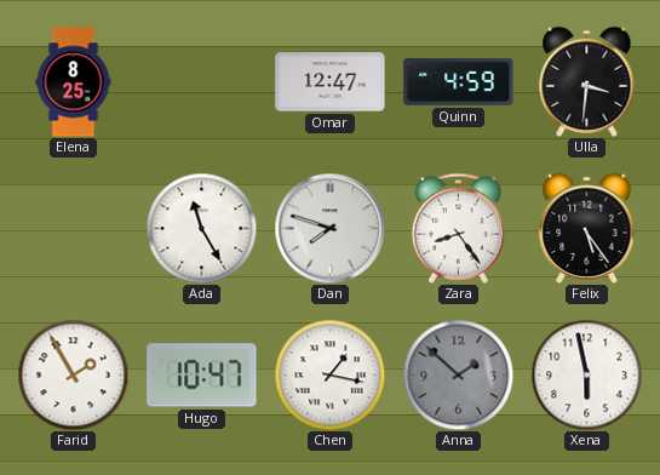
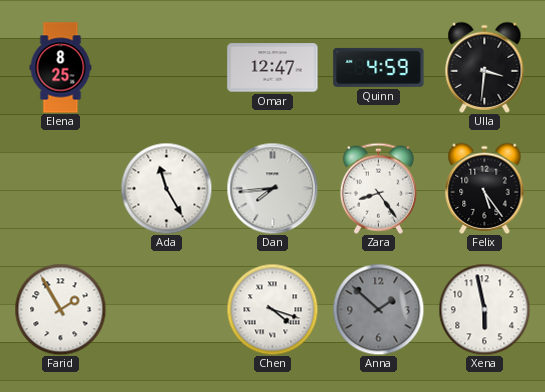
Dan: 7:48 -> 7:44 (272, 188)
Hugo: 10:47 -> none (202, 376)
Chen: 1:17 -> 4:18 (272, 309)
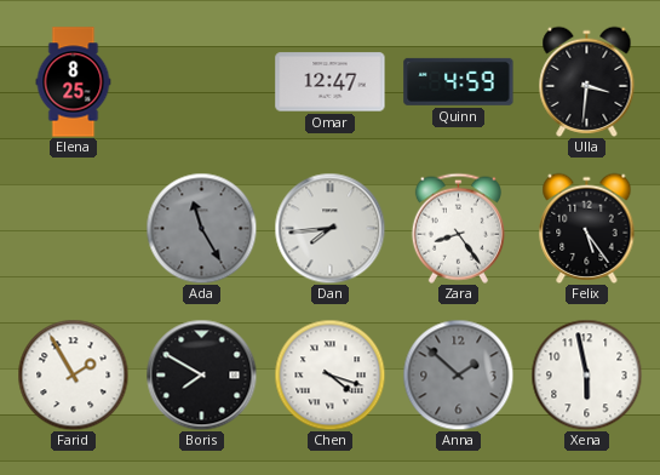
Ada dial: white -> grey (201, 228)
Boris: none -> 7:50 (201, 374)
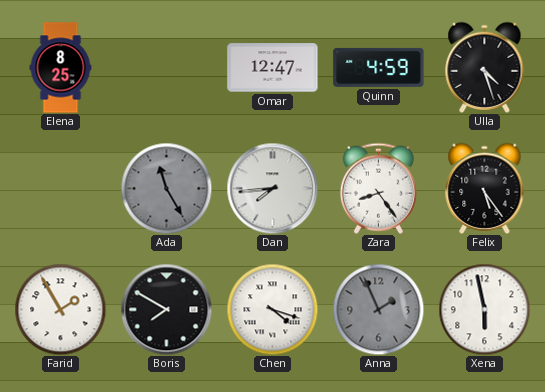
Ulla: 3:31 -> 4:27 (485, 67)
Anna: 1:52 -> 1:56 (378, 309)
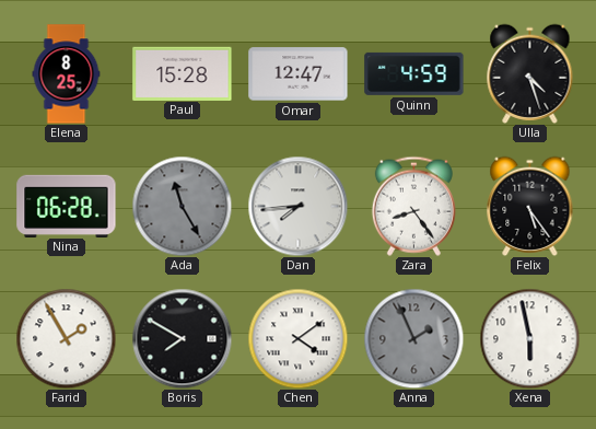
Paul: none -> 15:28 (183, 73)
Nina: none -> 06:28 (67, 206)
Chen: 4:18 -> 4:09 (297, 338)
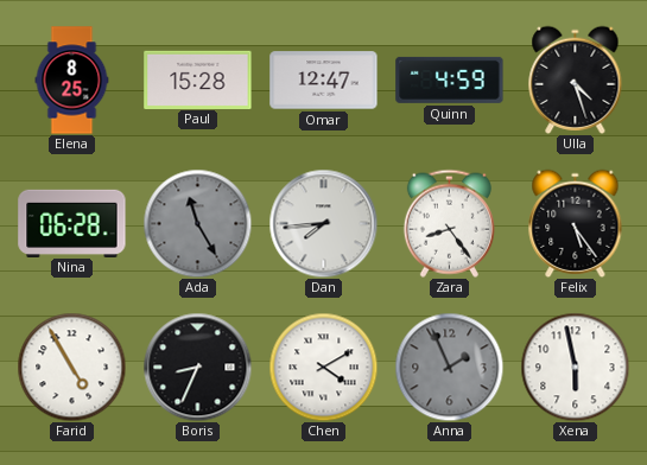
Farid: 1:55 -> 4:55 (71, 367)
Boris: 7:50 -> 8:34 (197, 367)
Chen: 4:09 -> 4:10 (323, 367)
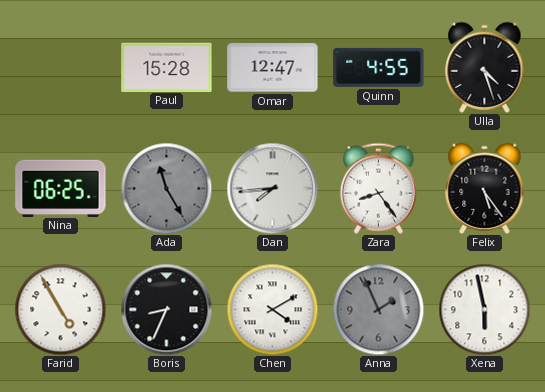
Elena: 8:25 -> none (72, 81)
Quinn: 4:59 -> 4:55 (379, 67)
Nina: 06:28 -> 06:25 (61, 188)
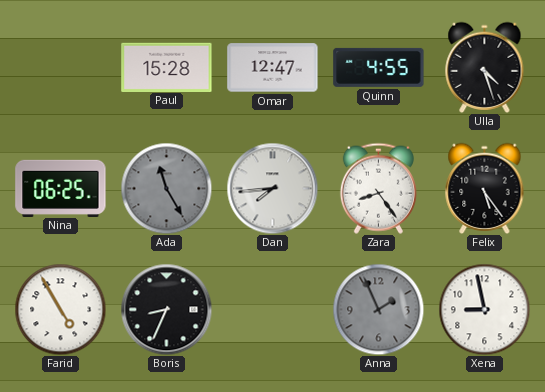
Chen: 4:10 -> none (272, 309)
Xena: 5:58 -> 8:58 (484, 309)
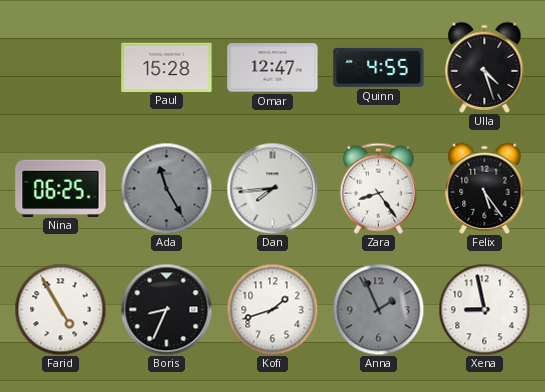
Kofi: none -> 1:42 (272, 309)
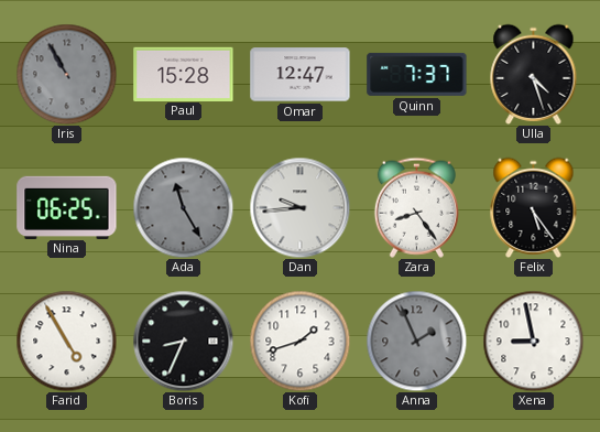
Iris: none -> 10:55 (66, 74)
Quinn: 4:55 -> 7:37 (417, 74)
Dan: 7:44 -> 9:44 (299, 207)
